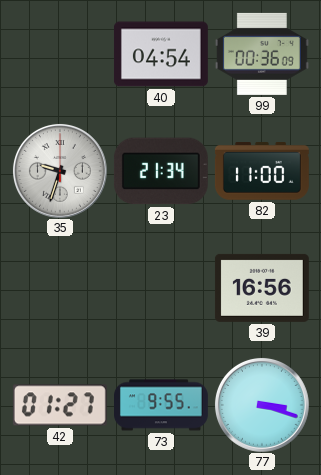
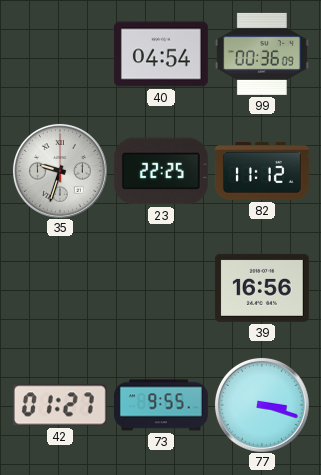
23: 21:34 -> 22:25 (161, 171)
82: 11:00 -> 11:12 (262, 172)
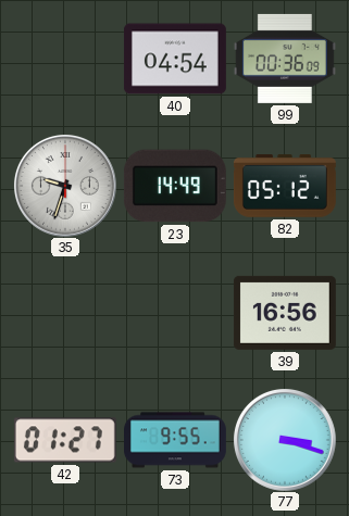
23: 22:25 -> 14:49 (175, 186)
82: 11:12 -> 05:12 (285, 187)
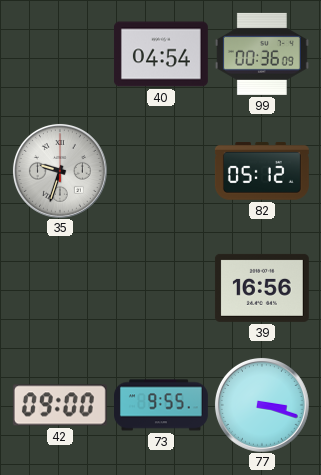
23: 14:49 -> none (175, 186)
42: 01:27 -> 09:00 (60, 405)
